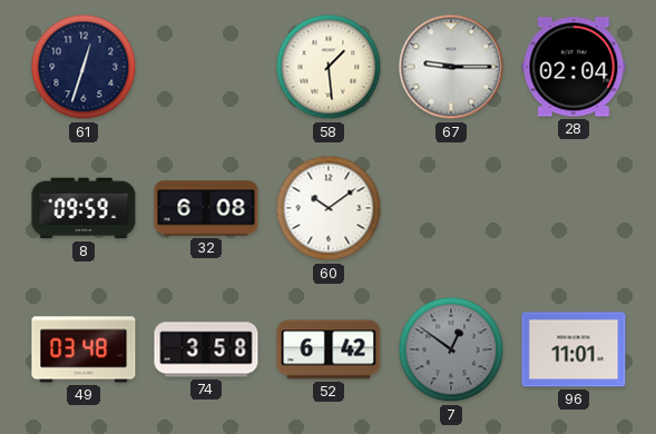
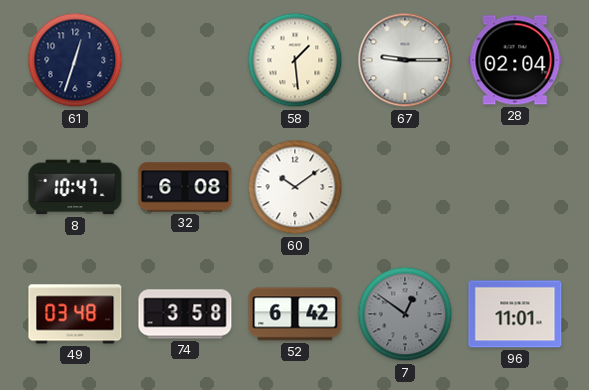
8: 09:59 -> 10:47 (75, 187)
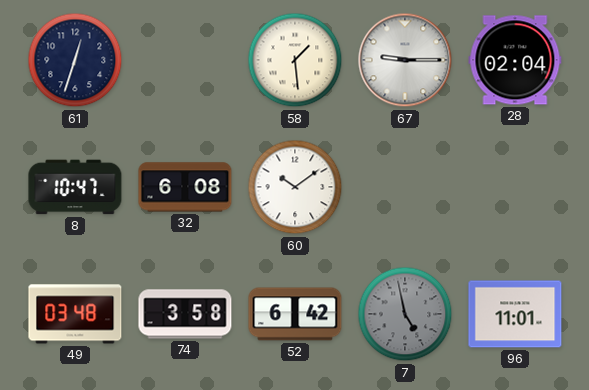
7: 12:51 -> 4:58 (405, 314)
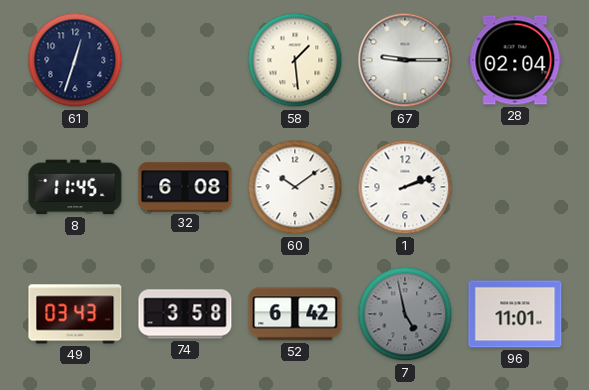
8: 10:47 -> 11:45 (75, 187)
1: none -> 2:12 (405, 187)
49: 03:48 -> 03:43 (75, 314)
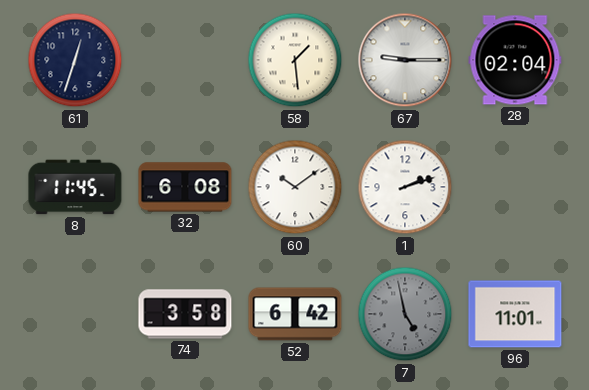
49: 03:43 -> none (75, 314)
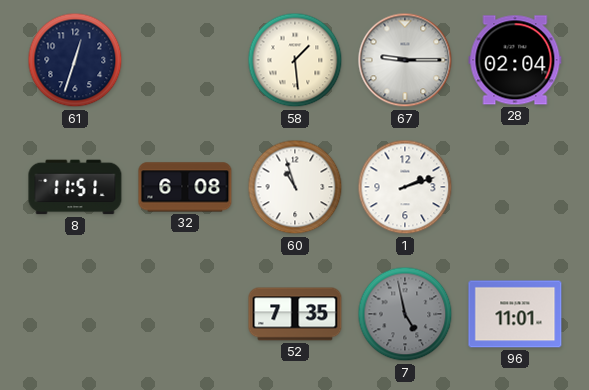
8: 11:45 -> 11:51 (75, 187)
60: 10:09 -> 10:57 (295, 187)
74: 3:58 -> none (185, 314)
52: 6:42 -> 7:35 (295, 314)
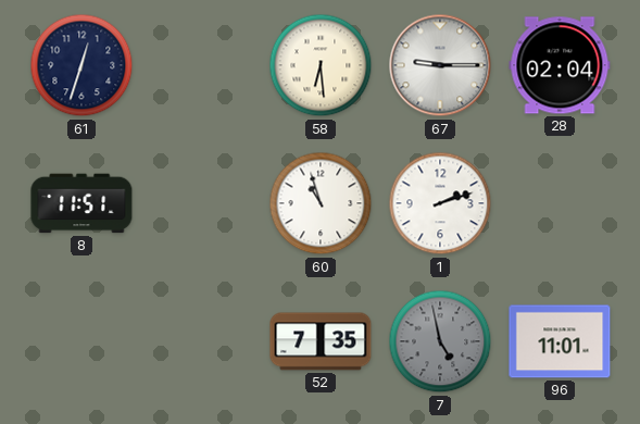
58: 1:29 -> 6:29 (321, 65)
32: 6:08 -> none (185, 187)
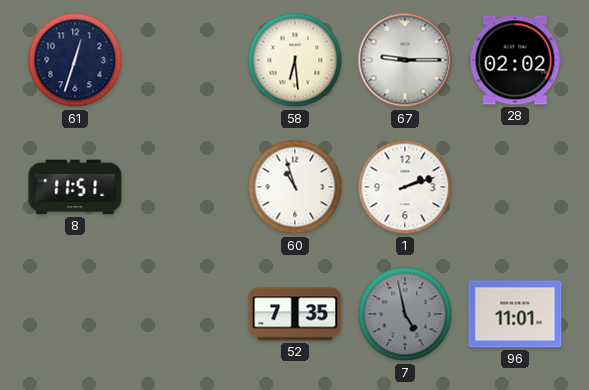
28: 02:04 -> 02:02 (515, 60)
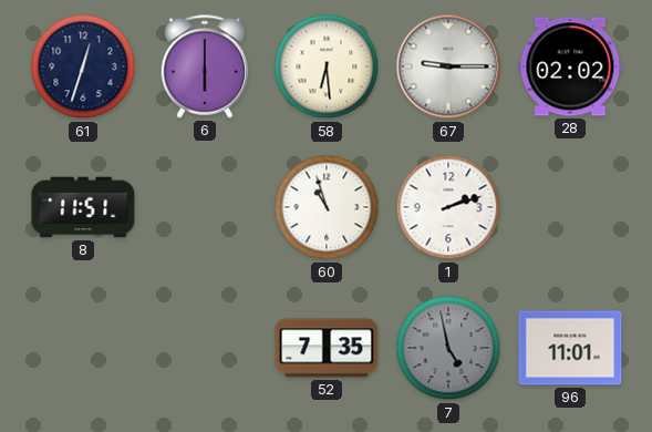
6: none -> 6:00 (205, 66)
